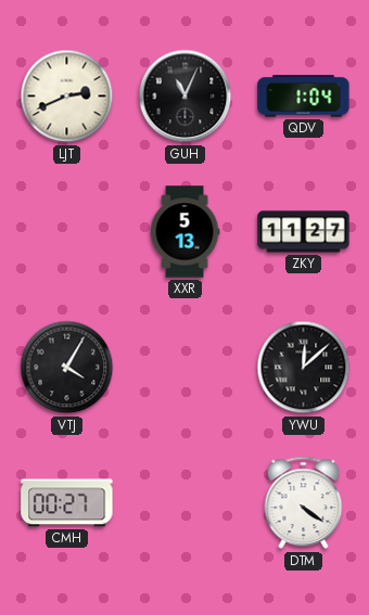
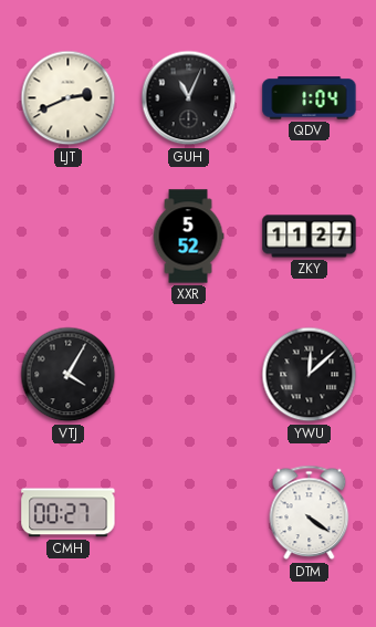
XXR: 5:13 -> 5:52 (188, 237)
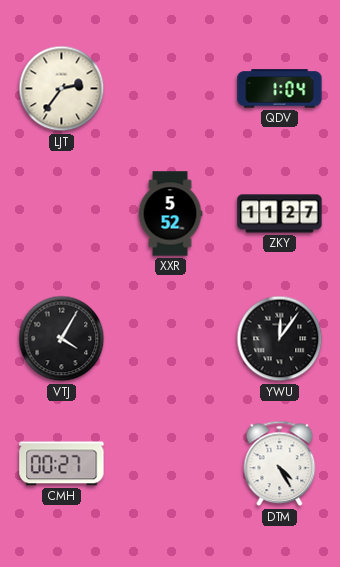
LJT: 2:41 -> 2:36 (62, 89)
GUH: 11:04 -> none (189, 98)
YWU: 12:08 -> 12:06 (280, 339)
DTM: 4:21 -> 4:25 (280, 464)
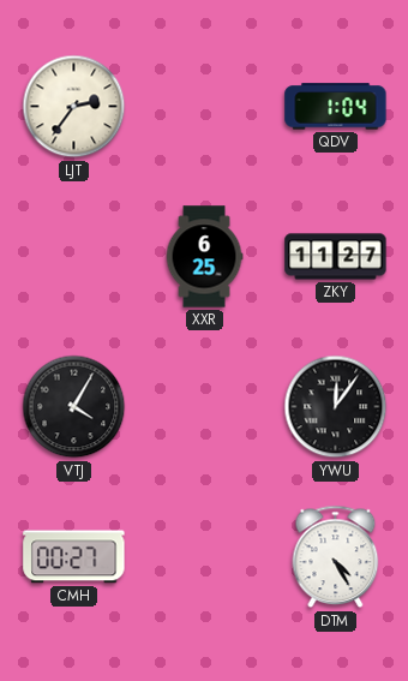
XXR: 5:52 -> 6:25 (204, 257)
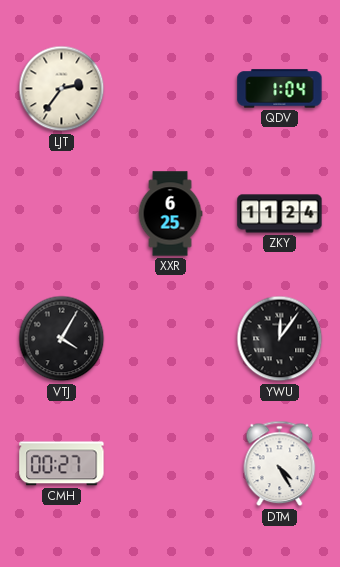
ZKY: 11:27 -> 11:24 (280, 214)
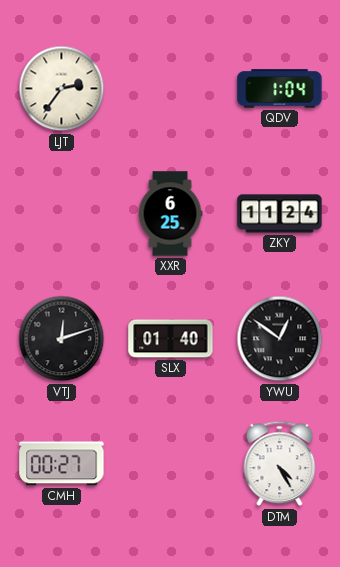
VTJ: 4:05 -> 12:12 (62, 339)
SLX: none -> 01:40 (171, 339)
YWU: 12:06 -> 12:51 (280, 339)
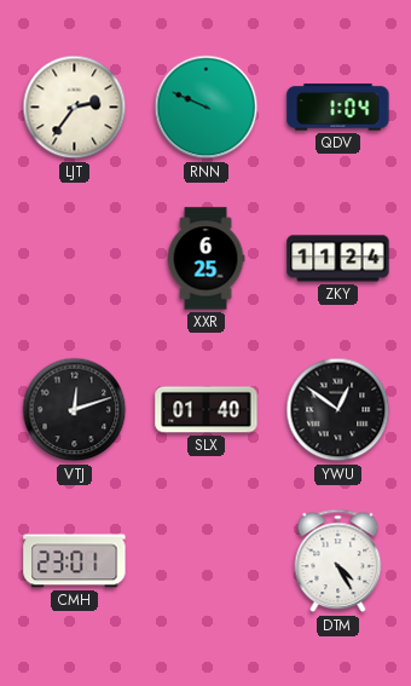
RNN: none -> 9:49 (207, 108)
CMH: 00:27 -> 23:01 (75, 561)
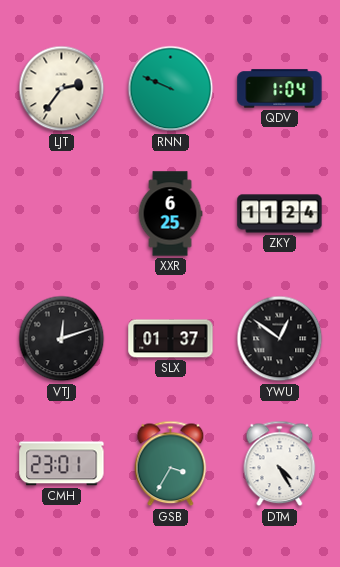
SLX: 01:40 -> 01:37 (171, 339)
GSB: none -> 3:35 (171, 464)
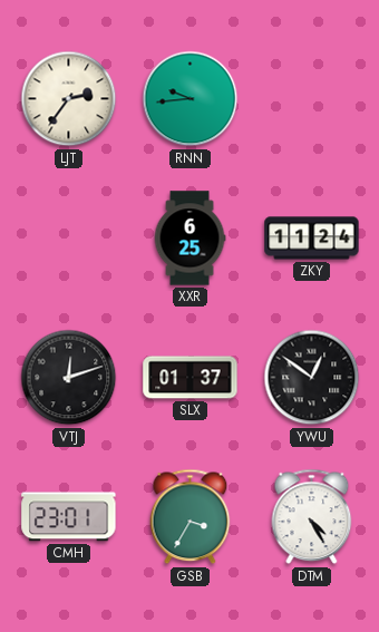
RNN: 9:49 -> 9:44 (191, 99)
QDV: 1:04 -> none (280, 89)
